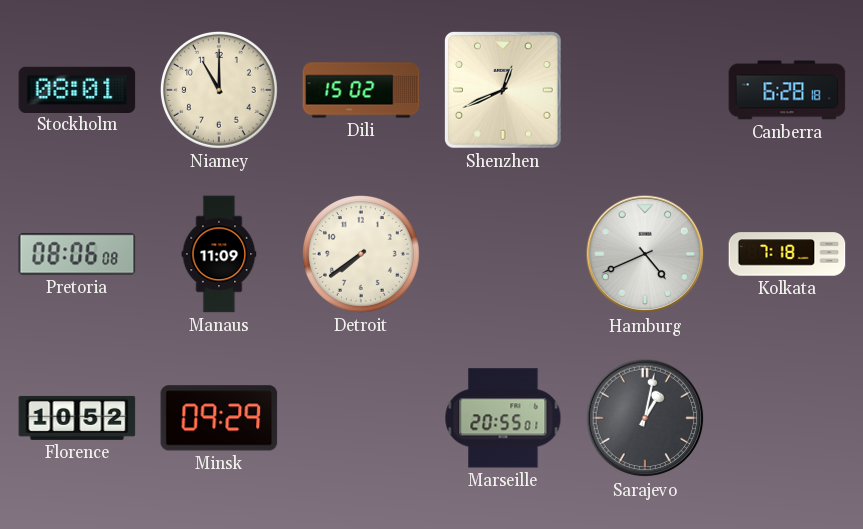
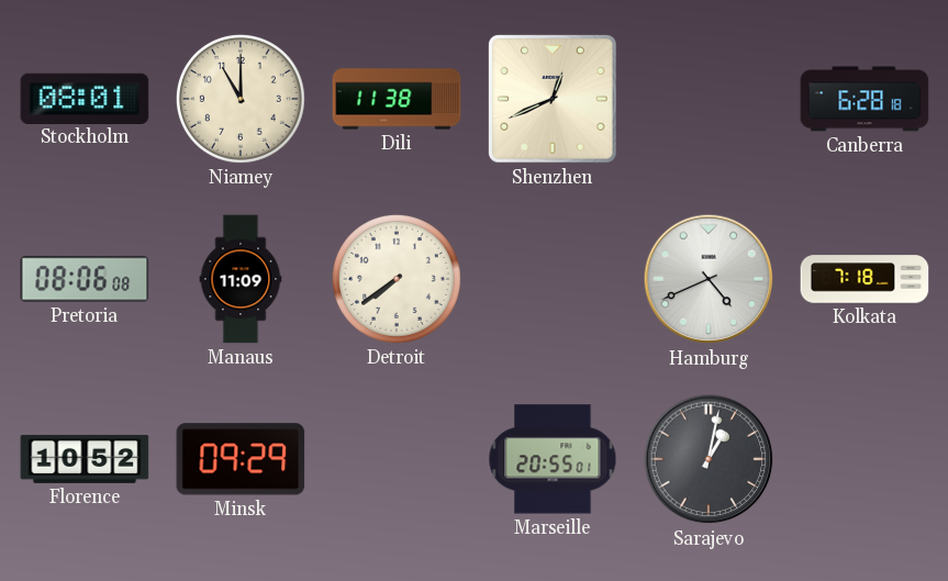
Dili: 15:02 -> 11:38 (397, 99)
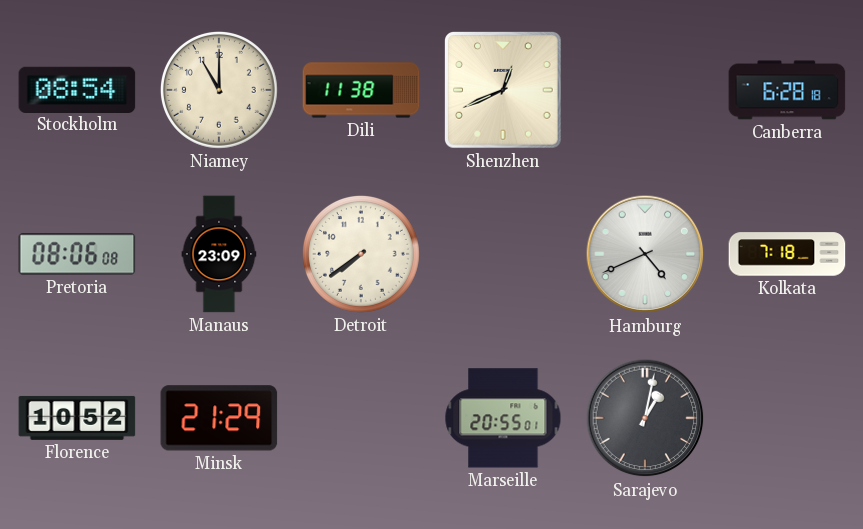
Stockholm: 08:01 -> 08:54 (77, 89)
Manaus: 11:09 -> 23:09 (219, 254)
Minsk: 09:29 -> 21:29 (219, 418)
